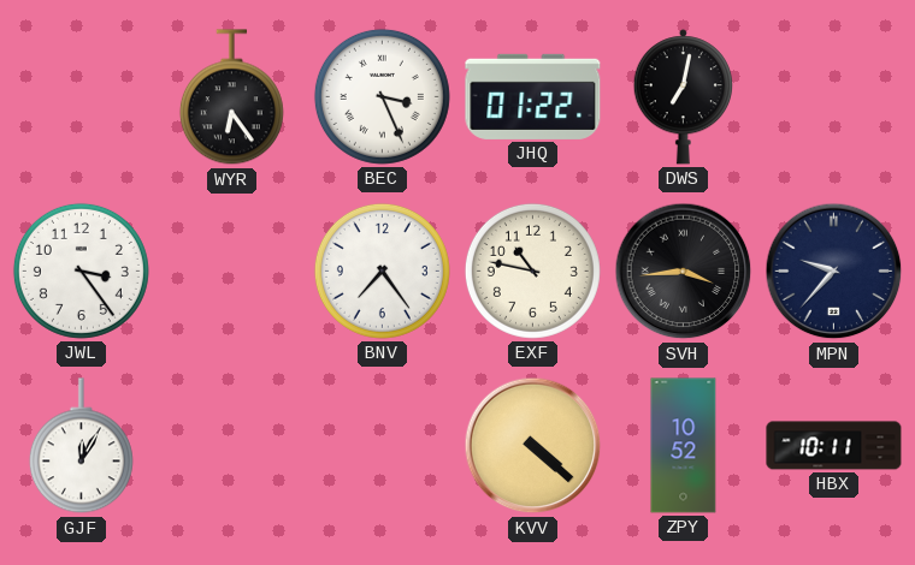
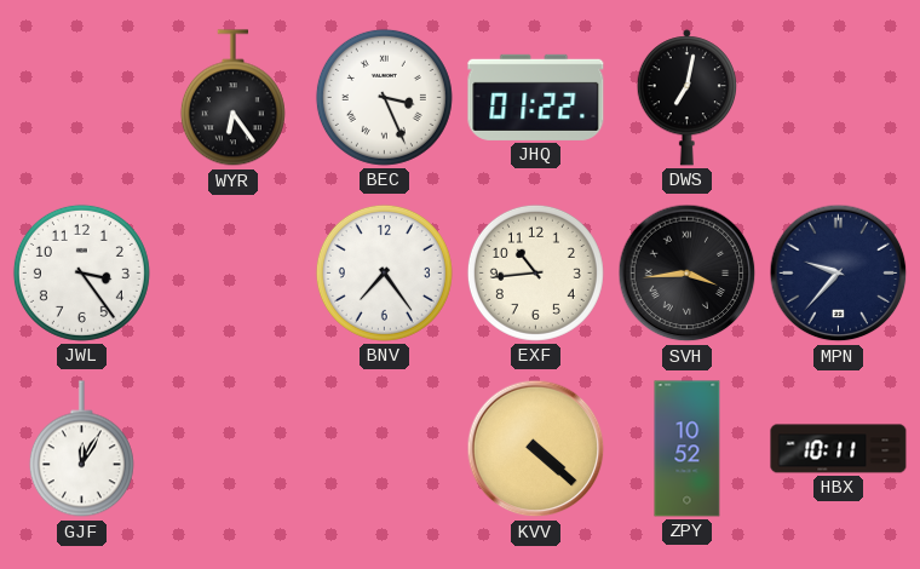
EXF: 10:47 -> 10:44 (535, 272)
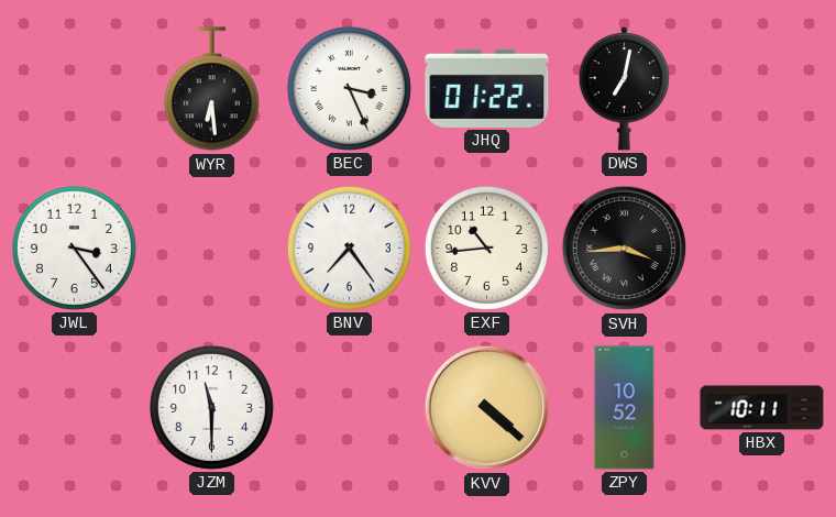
WYR: 6:24 -> 6:29 (211, 89)
MPN: 9:37 -> none (839, 274)
GJF: 12:05 -> none (81, 449)
JZM: none -> 11:30 (211, 407)
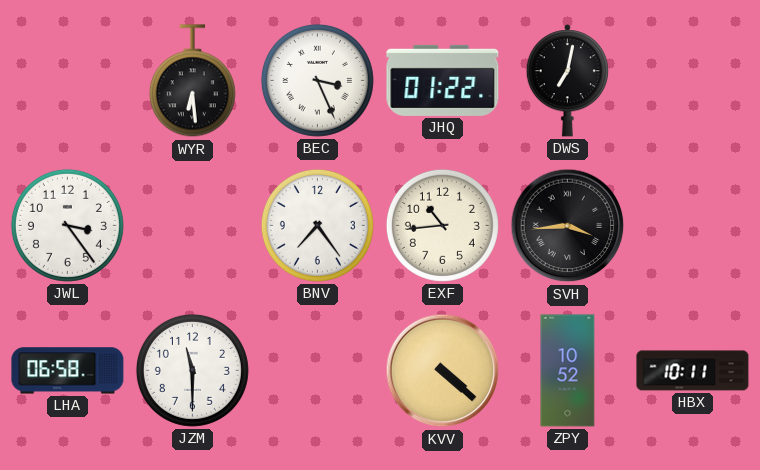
LHA: none -> 06:58 (68, 371)
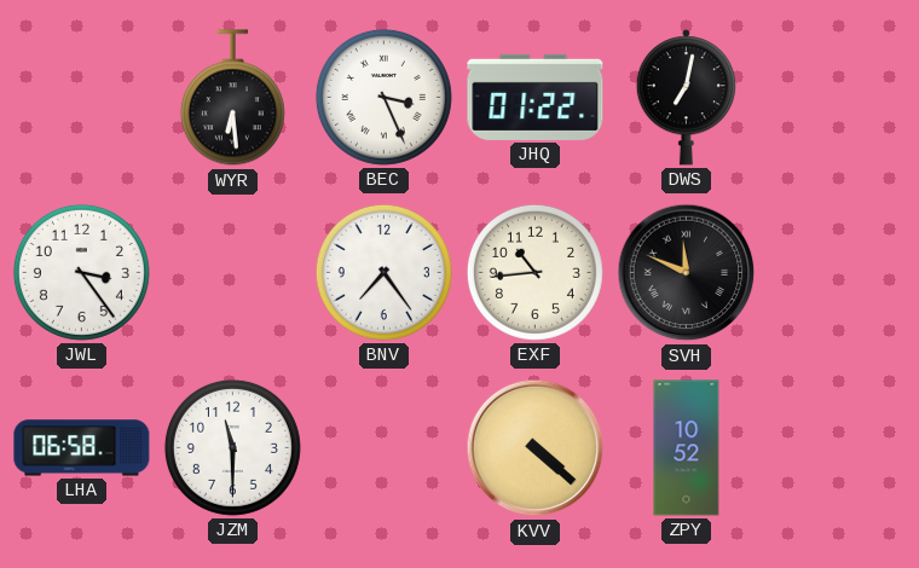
SVH: 3:44 -> 11:49 (687, 273)
HBX: 10:11 -> none (693, 371)
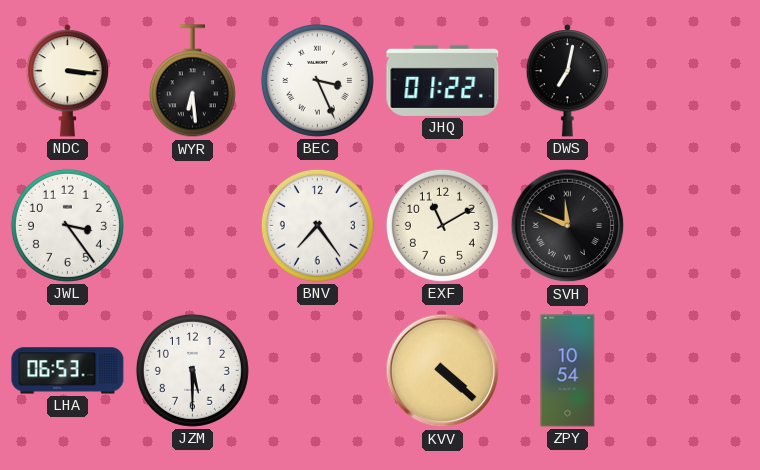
NDC: none -> 3:16 (67, 81)
EXF: 10:44 -> 11:10 (442, 225)
LHA: 06:58 -> 06:53 (68, 371)
JZM: 11:30 -> 5:30 (192, 370)
ZPY: 10:52 -> 10:54 (568, 371)
